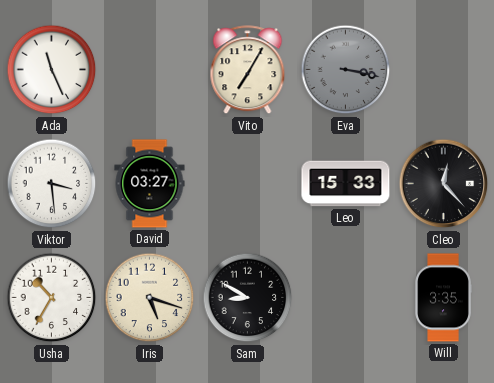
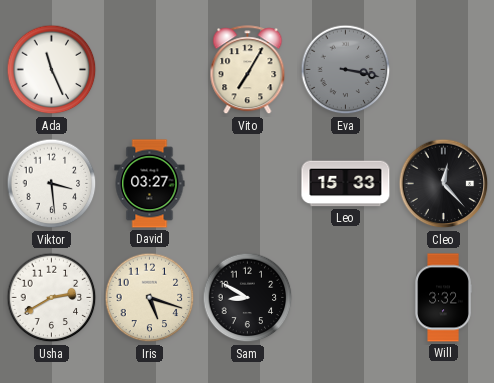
Usha: 10:35 -> 2:40 (52, 298)
Will: 3:35 -> 3:32 (443, 298)
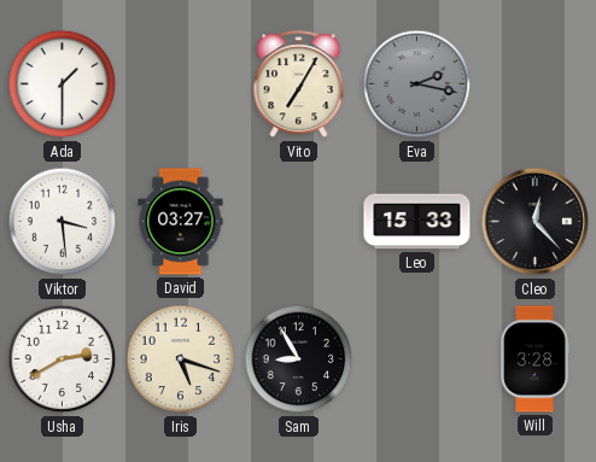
Ada: 11:26 -> 1:30 (63, 84)
Eva: 3:17 -> 2:17 (417, 84)
Sam: 8:50 -> 8:55 (299, 359)
Will: 3:32 -> 3:28 (534, 359)
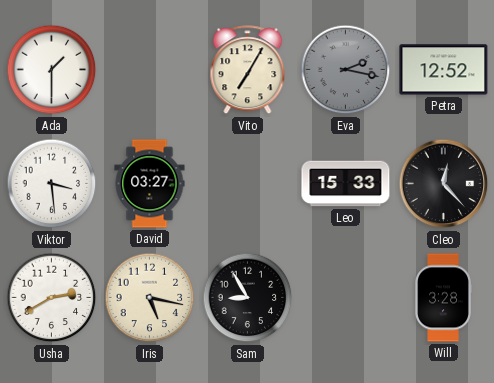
Petra: none -> 12:52 (444, 70)
Iris: 5:18 -> 5:17 (150, 298)
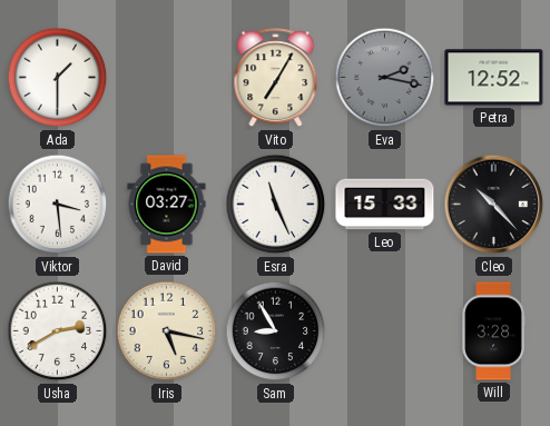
Esra: none -> 11:26 (276, 205)
Cleo: 12:23 -> 10:23 (494, 205)
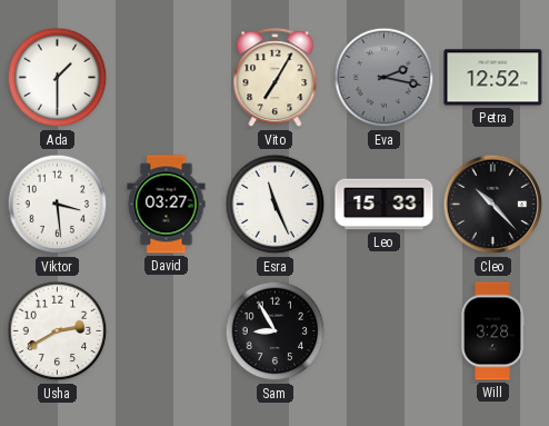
Iris: 5:17 -> none (167, 331)
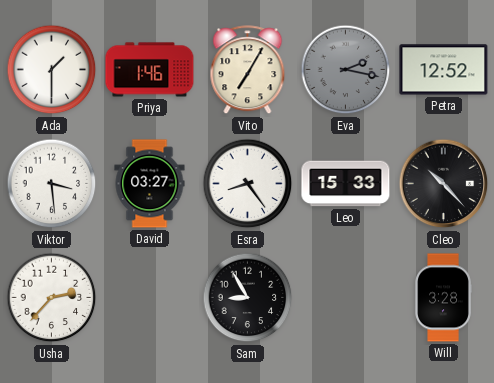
Priya: none -> 1:46 (150, 70)
Esra: 11:26 -> 8:24 (248, 184)
Usha: 2:40 -> 2:37 (52, 298)
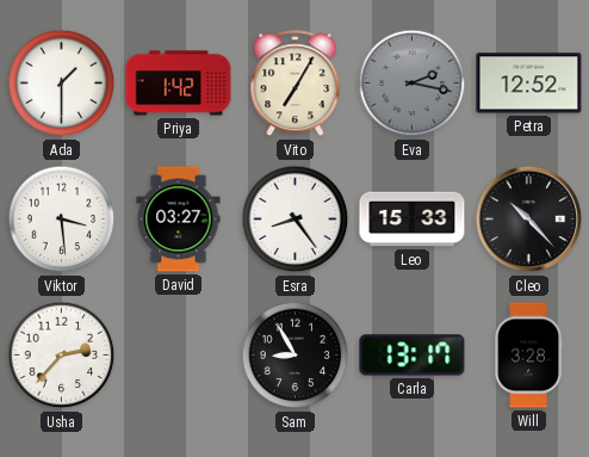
Priya: 1:46 -> 1:42 (179, 84)
Carla: none -> 13:17 (413, 356)
